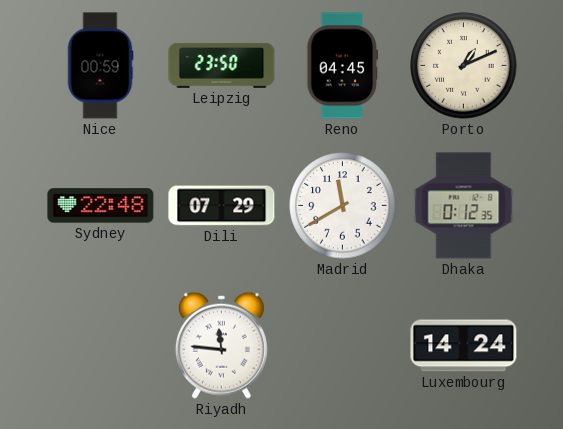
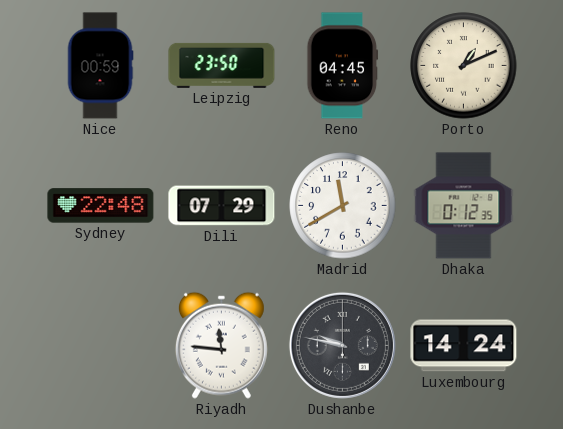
Dushanbe: none -> 9:47 (342, 345)
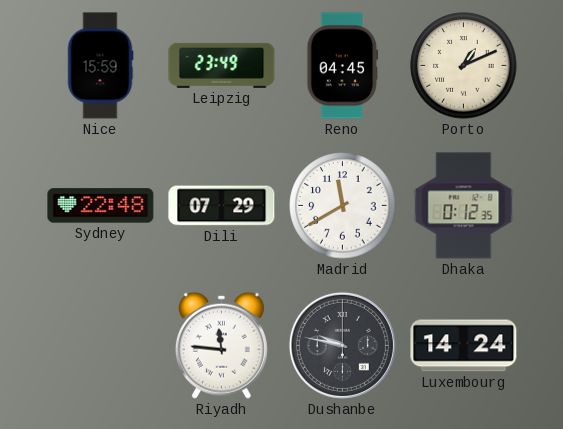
Nice: 00:59 -> 15:59 (100, 66)
Leipzig: 23:50 -> 23:49 (222, 65)
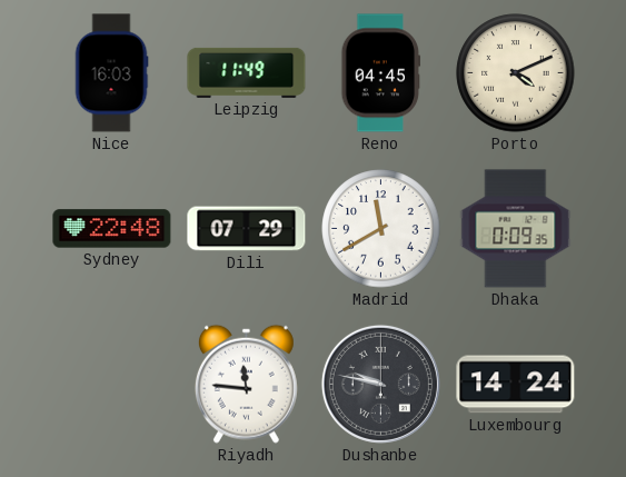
Nice: 15:59 -> 16:03 (111, 73)
Leipzig: 23:49 -> 11:49 (247, 72)
Porto: 1:11 -> 4:11 (516, 73)
Dhaka: 0:12 -> 0:09 (516, 229)
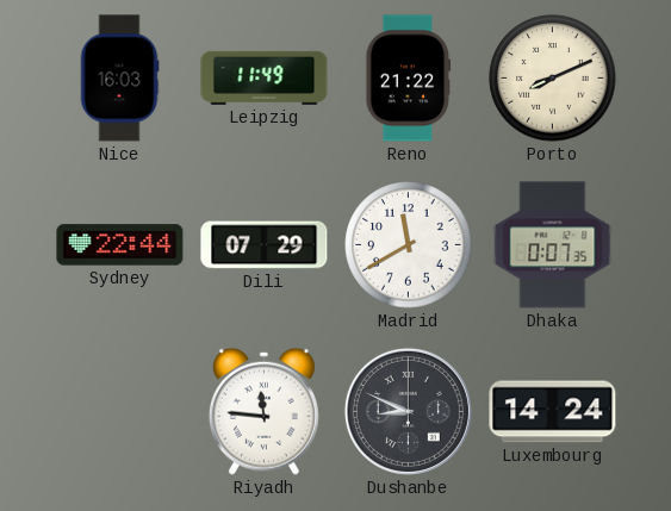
Reno: 04:45 -> 21:22 (409, 79)
Porto: 4:11 -> 8:11 (553, 79)
Sydney: 22:48 -> 22:44 (120, 245)
Dhaka: 0:09 -> 0:07 (553, 245)
Dushanbe: 9:47 -> 8:49 (408, 411)
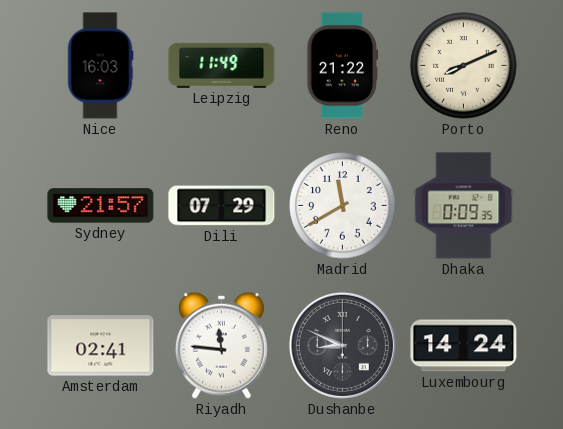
Sydney: 22:44 -> 21:57 (101, 206)
Dhaka: 0:07 -> 0:09 (464, 206)
Amsterdam: none -> 02:41 (101, 346)
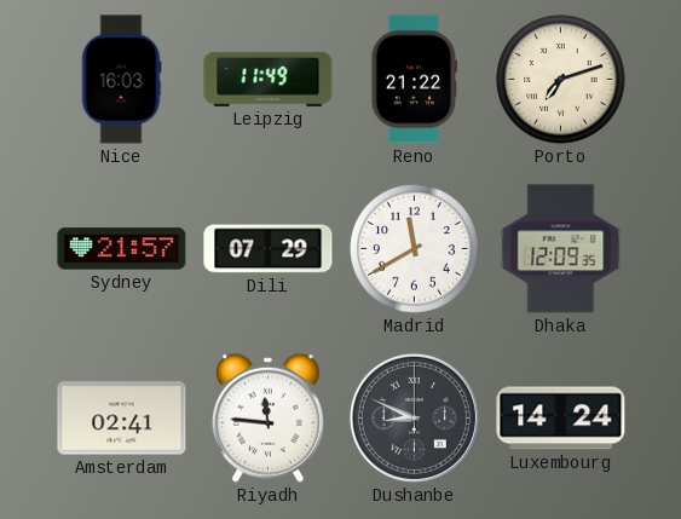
Porto: 8:11 -> 7:12 (561, 80)
Dhaka: 0:09 -> 12:09 (561, 249)
